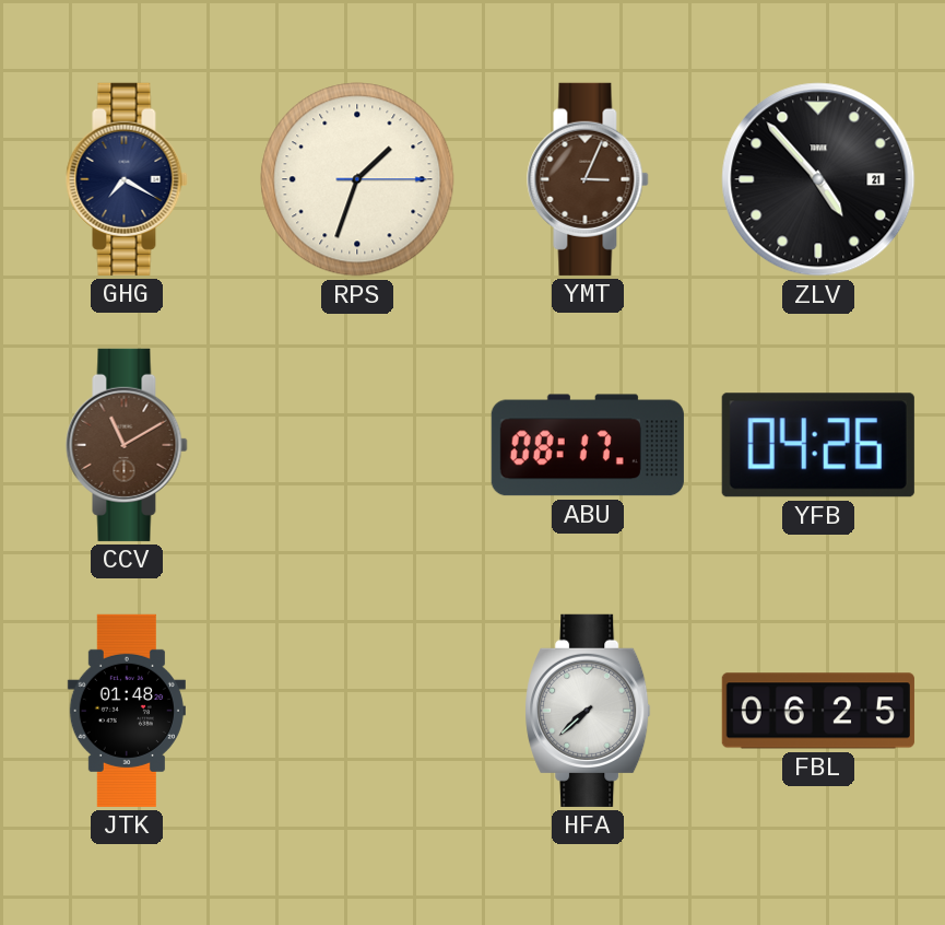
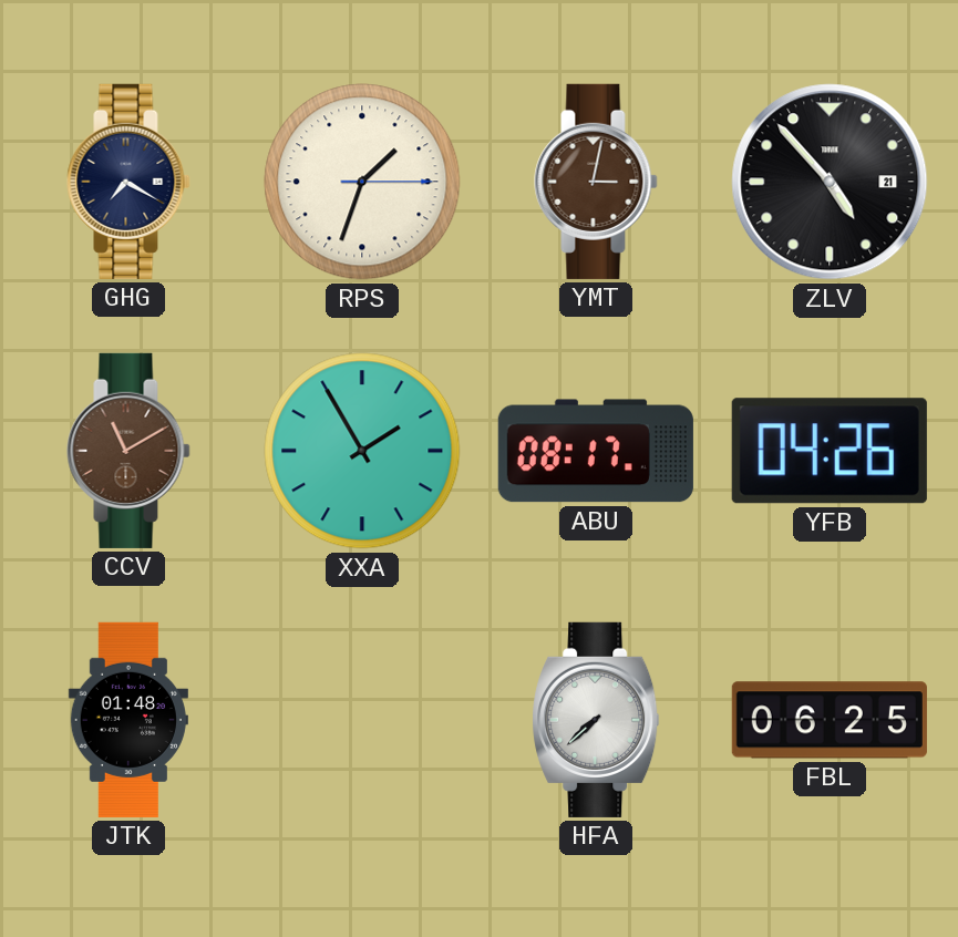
YMT: 3:04 -> 3:02 (596, 182)
XXA: none -> 1:55 (362, 451)
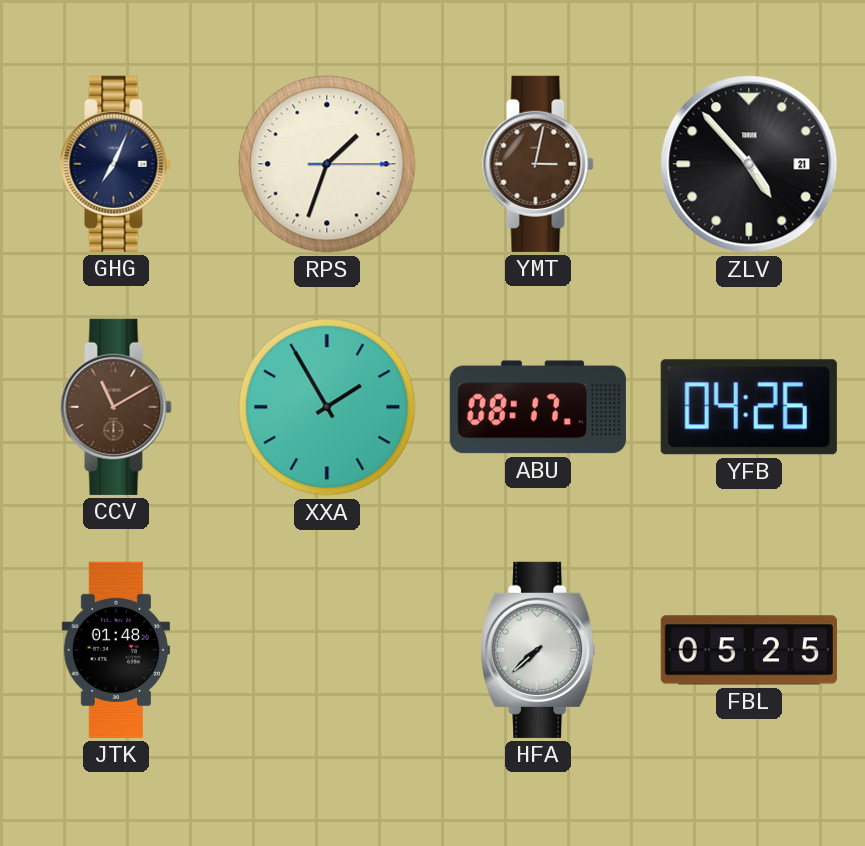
GHG: 7:20 -> 7:04 (116, 164)
FBL: 06:25 -> 05:25 (749, 650)
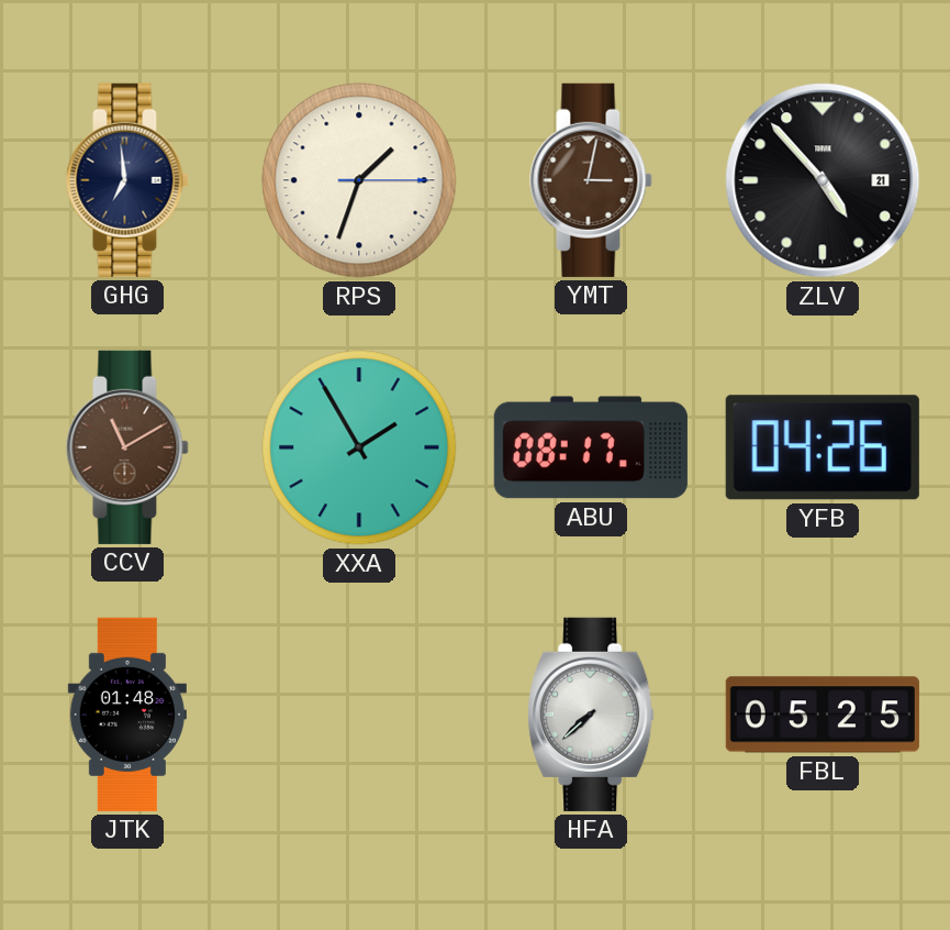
GHG: 7:04 -> 6:59 (127, 180)
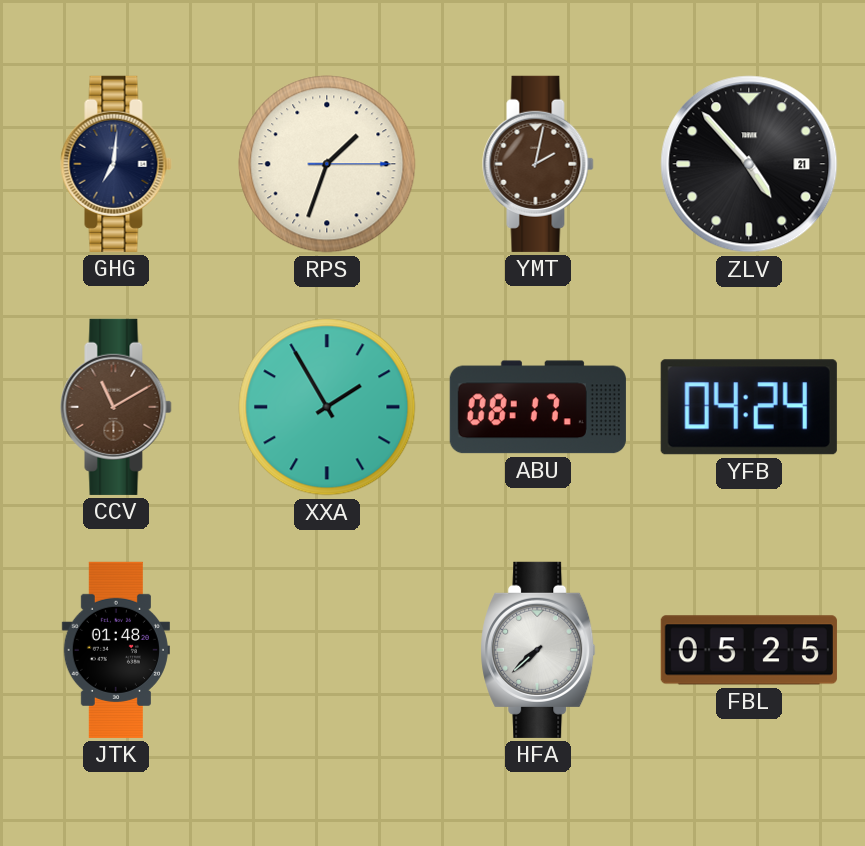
GHG: 6:59 -> 7:01 (116, 164)
YMT: 3:02 -> 2:02 (538, 164)
YFB: 04:26 -> 04:24 (749, 407)
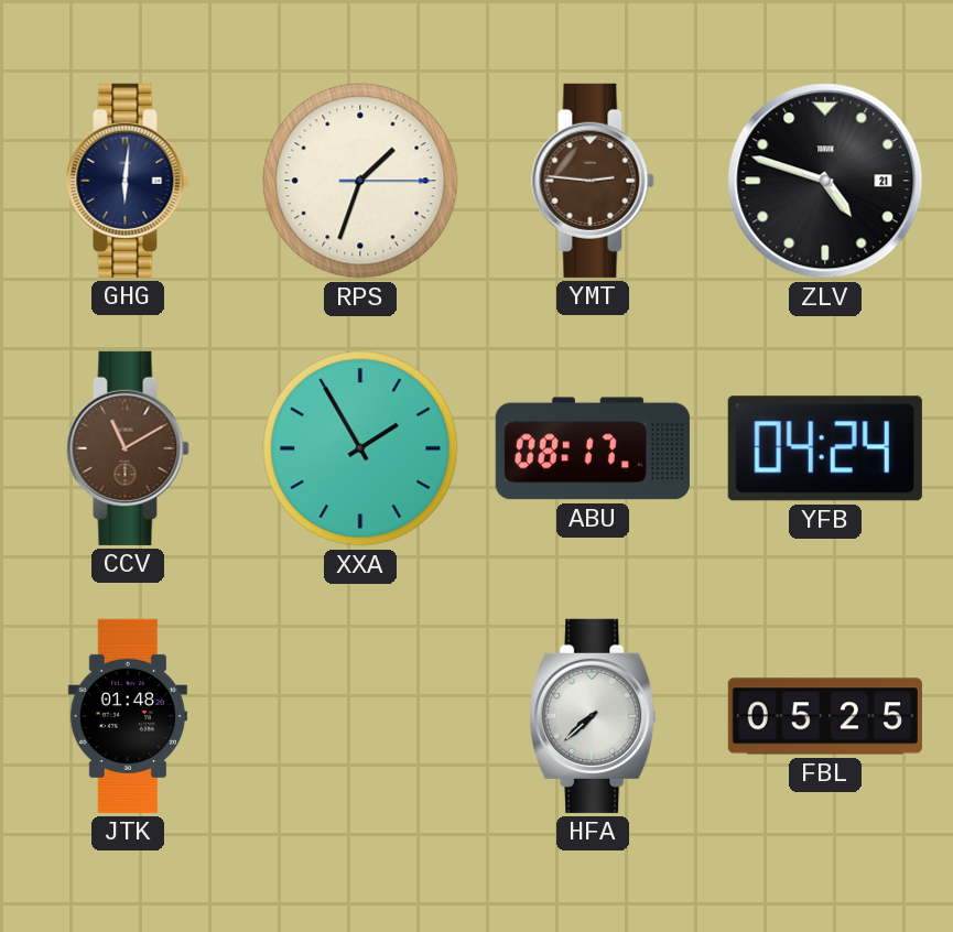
GHG: 7:01 -> 6:01 (128, 181)
YMT: 2:02 -> 2:46 (593, 181)
ZLV: 4:53 -> 4:48 (825, 181)
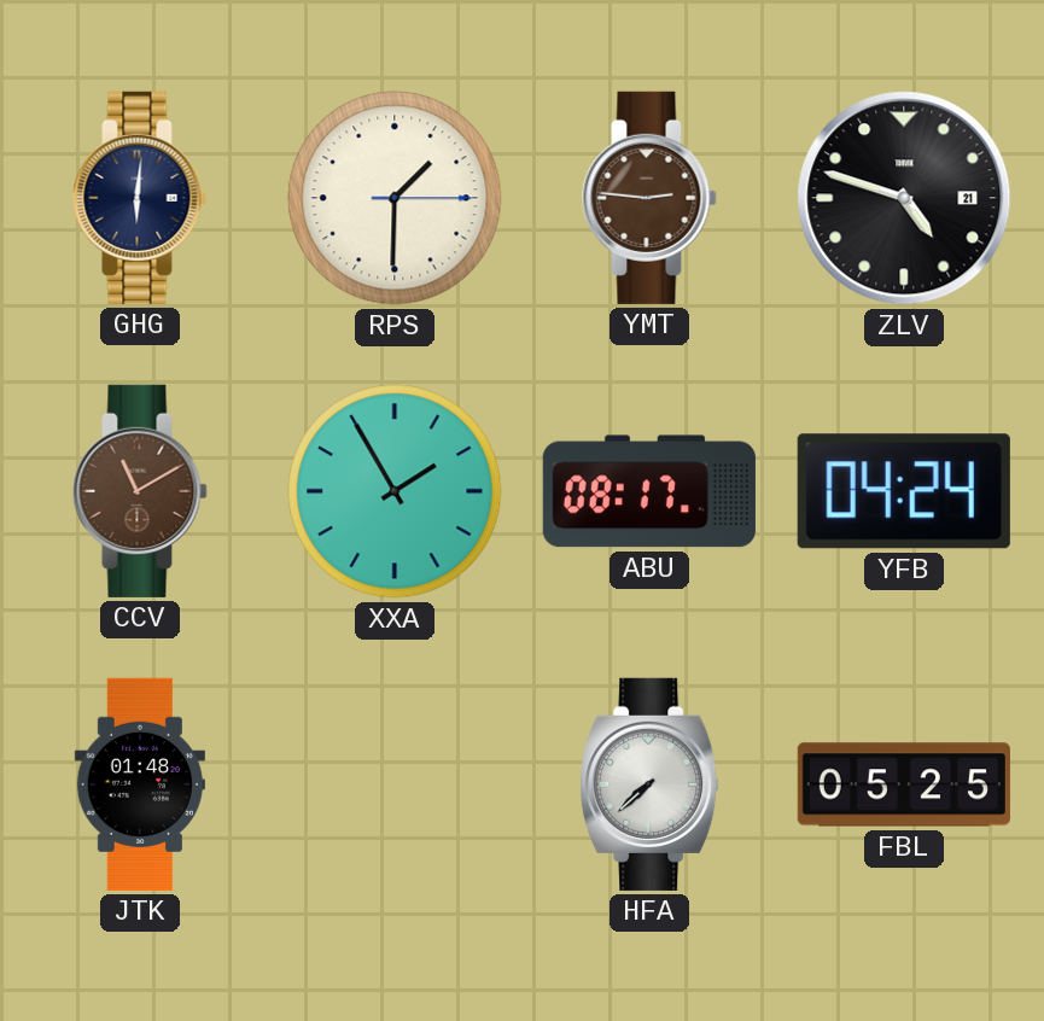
RPS: 1:33 -> 1:30 (395, 198)
